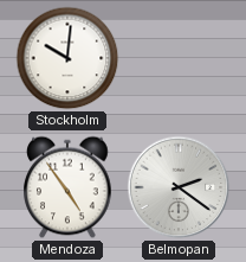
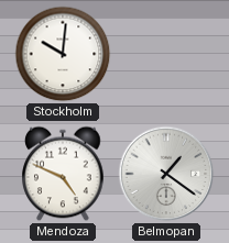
Mendoza: 4:54 -> 4:49 (63, 174)
Belmopan: 2:21 -> 1:21 (166, 174)
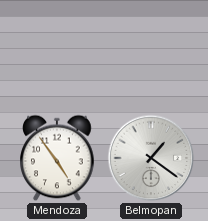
Stockholm: 10:01 -> none (63, 54)
Mendoza: 4:49 -> 4:54 (57, 158)
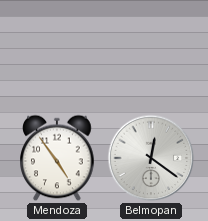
Belmopan: 1:21 -> 12:21 (151, 158)
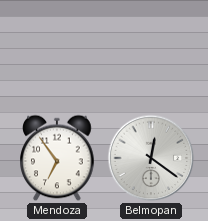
Mendoza: 4:54 -> 6:54 (57, 158)
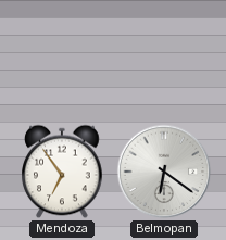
Belmopan: 12:21 -> 6:21 (164, 172)
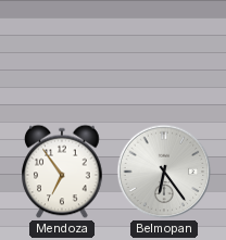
Belmopan: 6:21 -> 6:24 (164, 172)
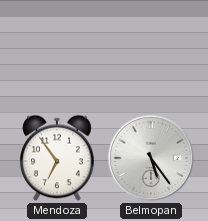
Belmopan: 6:24 -> 5:24 (151, 158)
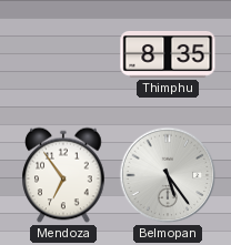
Thimphu: none -> 8:35 (168, 55)
